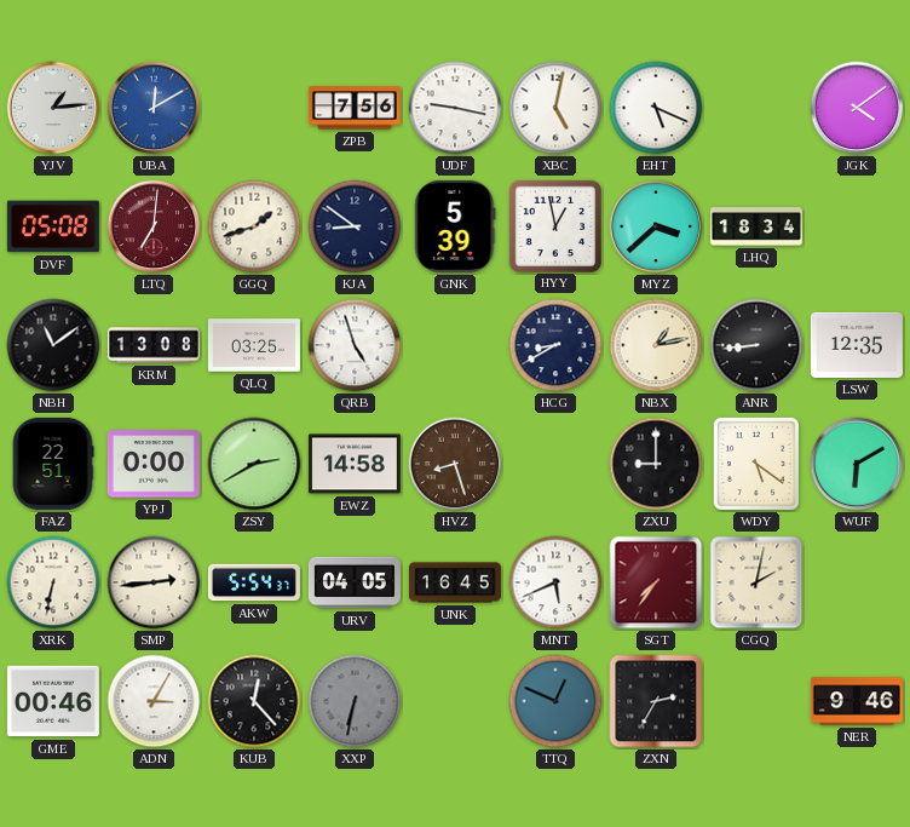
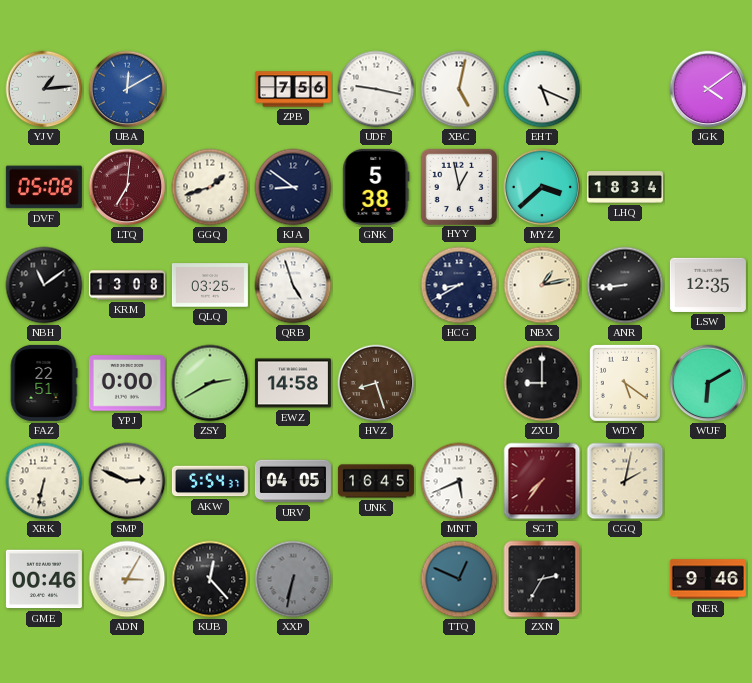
GNK: 5:39 -> 5:38 (376, 187)
SMP: 2:44 -> 2:49 (127, 481)
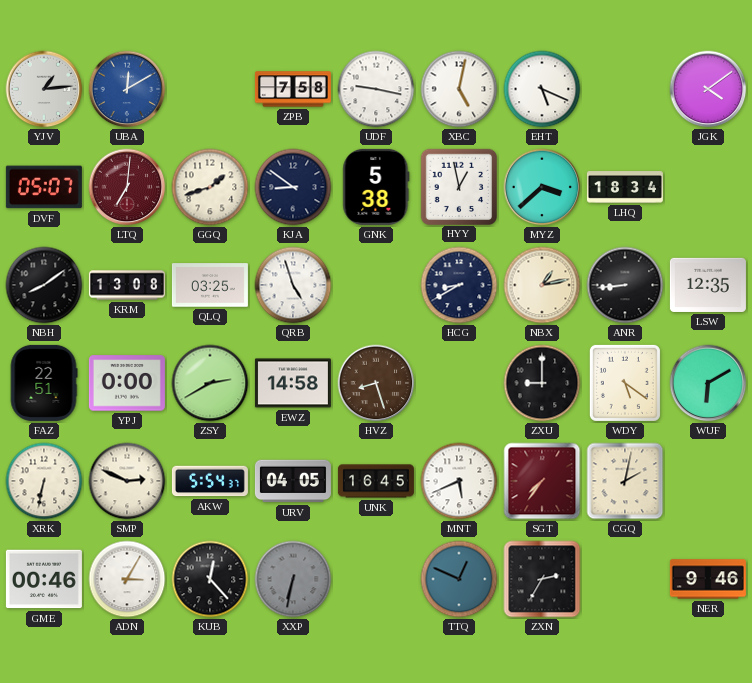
ZPB: 7:56 -> 7:58 (293, 89)
DVF: 05:08 -> 05:07 (44, 187)
NBH: 11:09 -> 8:09 (44, 285)
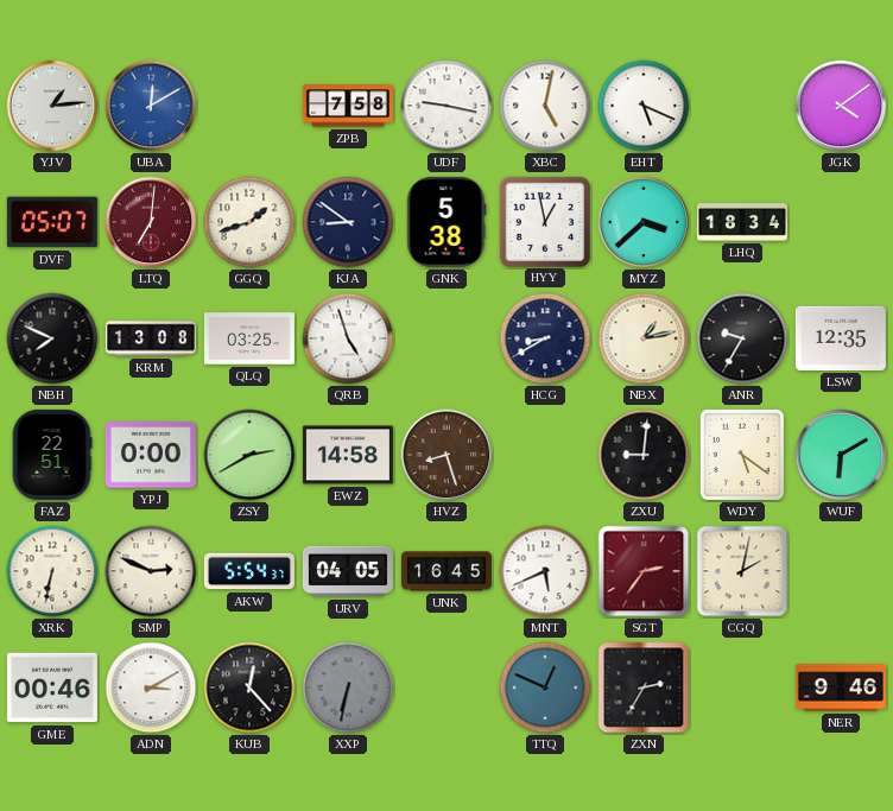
NBH: 8:09 -> 7:49 (52, 338)
ANR: 8:44 -> 9:35 (742, 338)
ZXU: 9:00 -> 9:01 (644, 455)
SGT: 7:36 -> 2:36 (644, 571)
ADN: 3:05 -> 3:10 (151, 688)
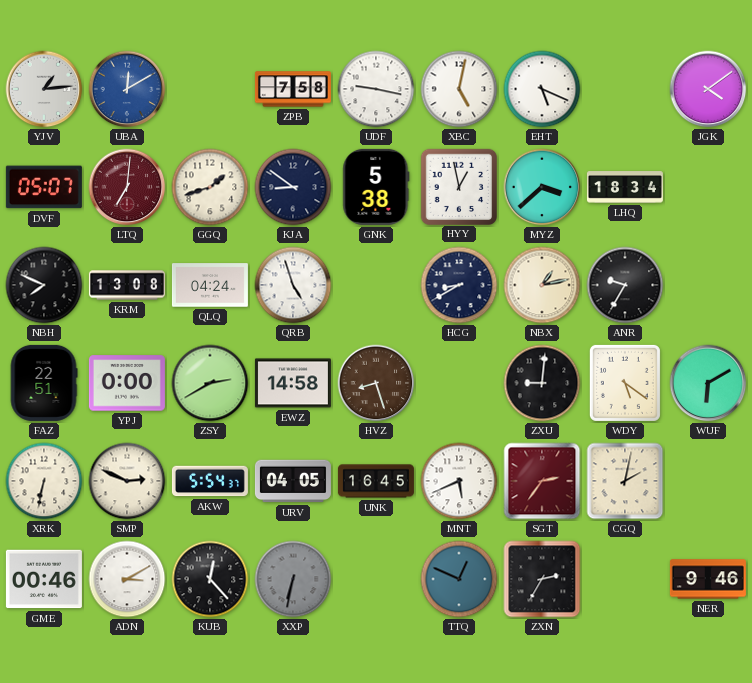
QLQ: 03:25 -> 04:24 (210, 285)
LSW: 12:35 -> none (841, 338)
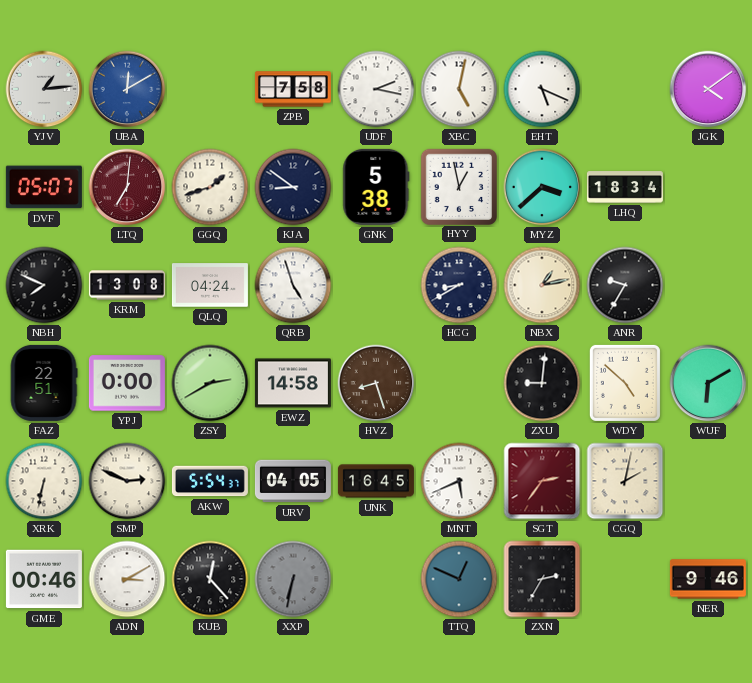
UDF: 9:17 -> 2:17 (376, 89)
WDY: 5:21 -> 4:52 (625, 383)
